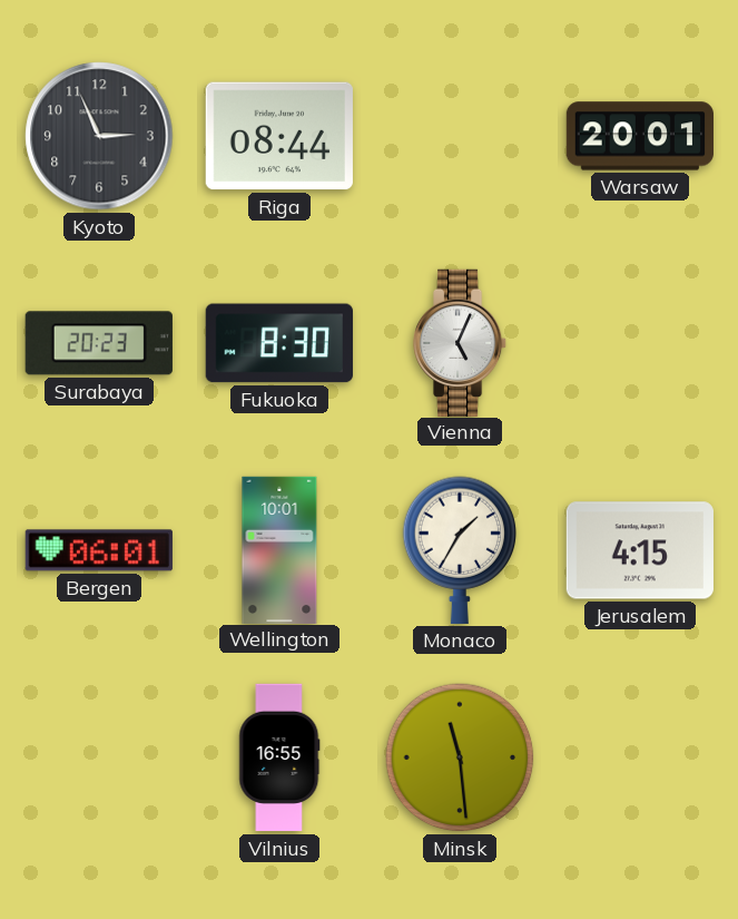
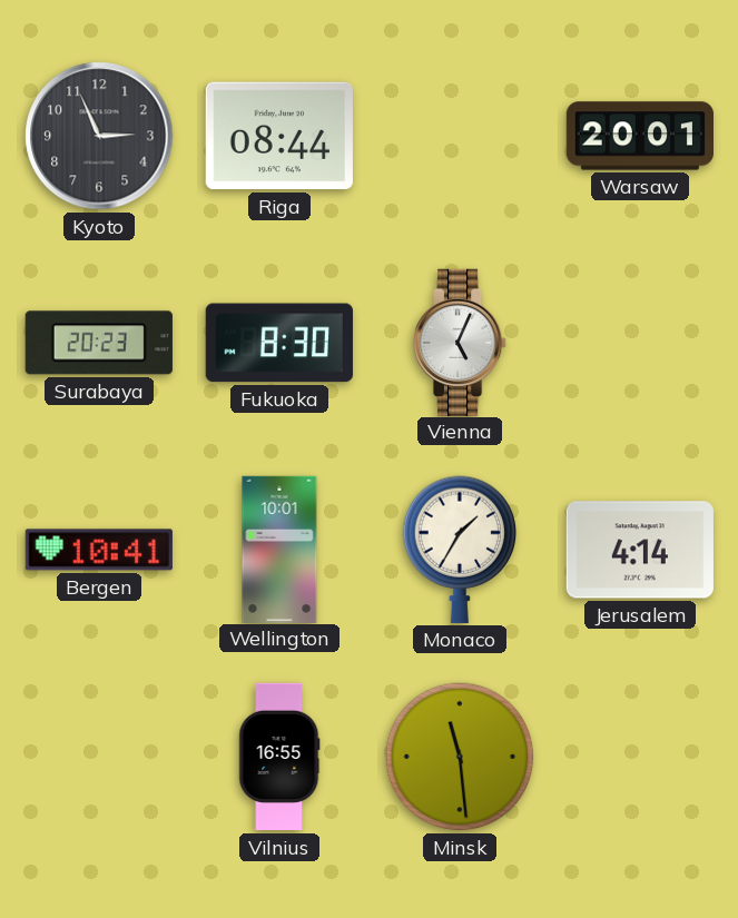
Bergen: 06:01 -> 10:41 (99, 550)
Jerusalem: 4:15 -> 4:14 (640, 550)
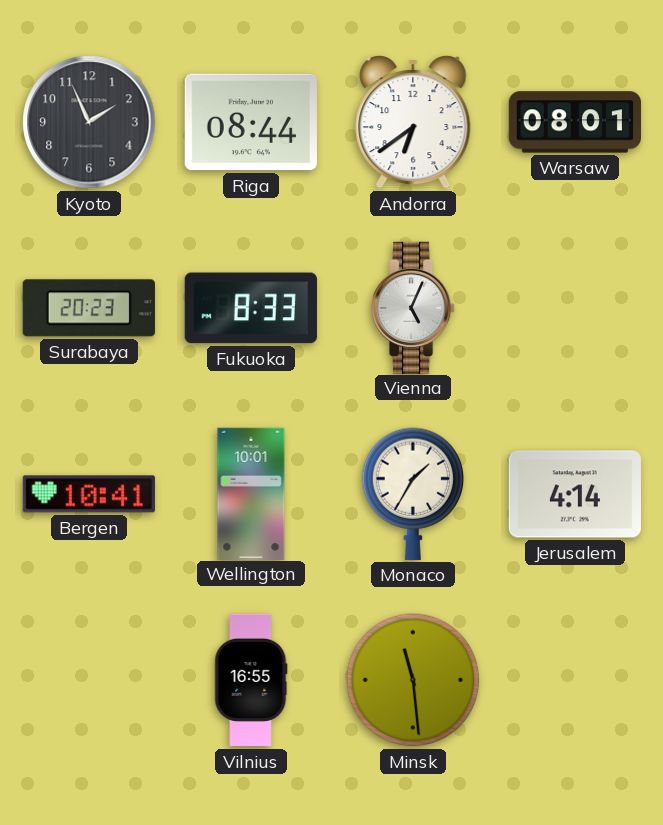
Kyoto: 2:56 -> 1:56 (89, 122)
Andorra: none -> 6:39 (413, 122)
Warsaw: 20:01 -> 08:01 (574, 122)
Fukuoka: 8:30 -> 8:33 (251, 308)
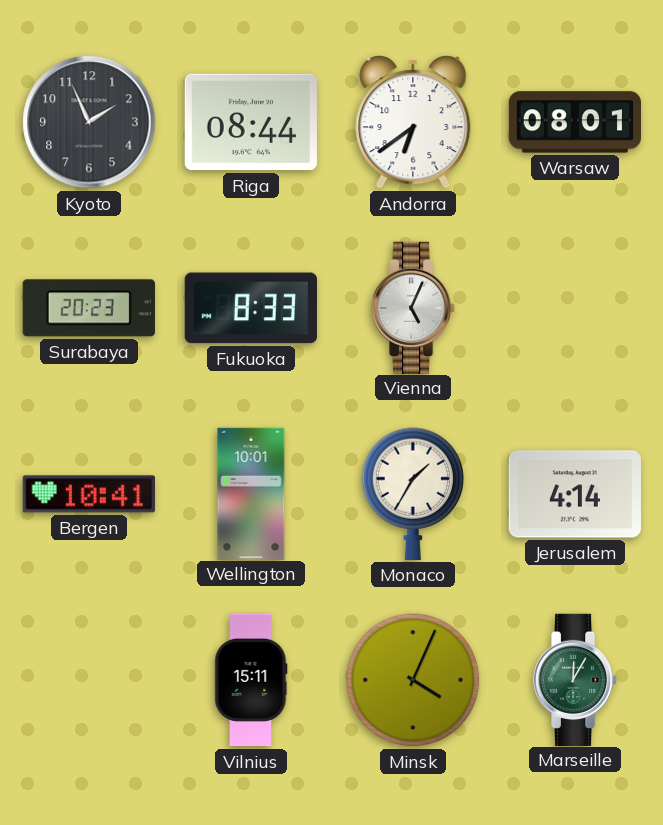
Vilnius: 16:55 -> 15:11 (251, 680)
Minsk: 11:29 -> 4:04 (413, 680)
Marseille: none -> 12:05 (576, 679)
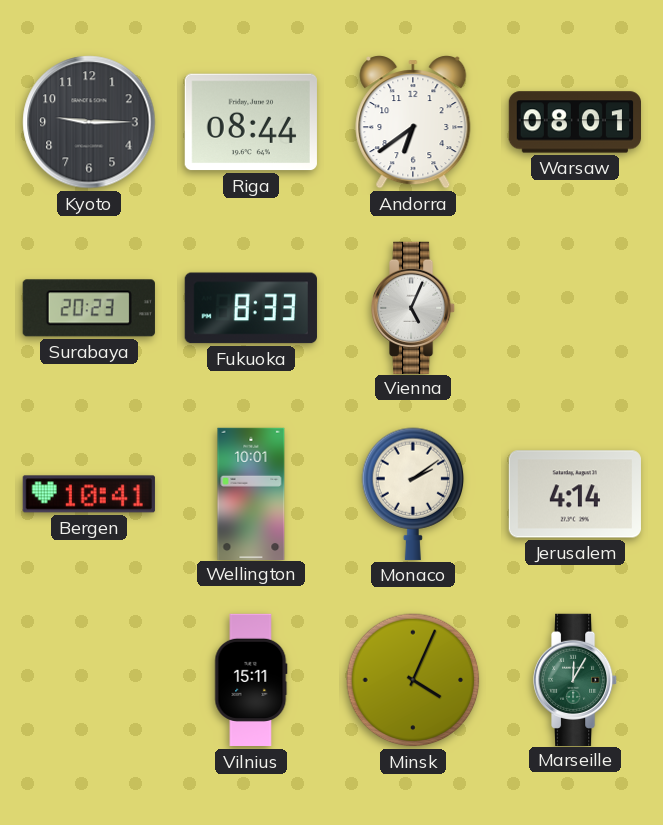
Kyoto: 1:56 -> 9:15 (89, 122)
Monaco: 1:35 -> 2:09 (413, 494)
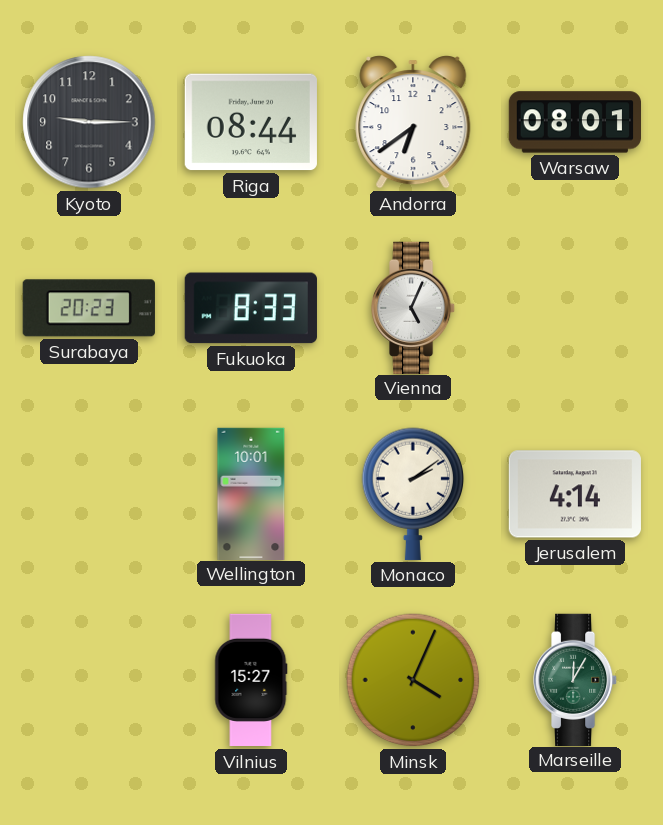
Bergen: 10:41 -> none (89, 494)
Vilnius: 15:11 -> 15:27 (251, 680)
